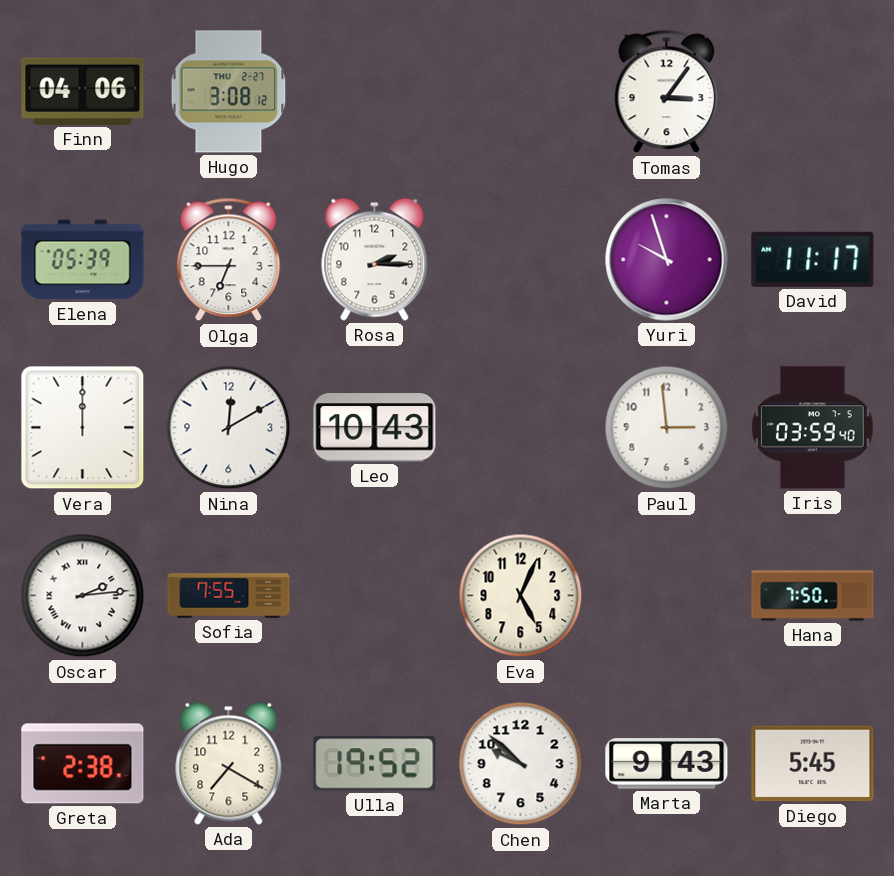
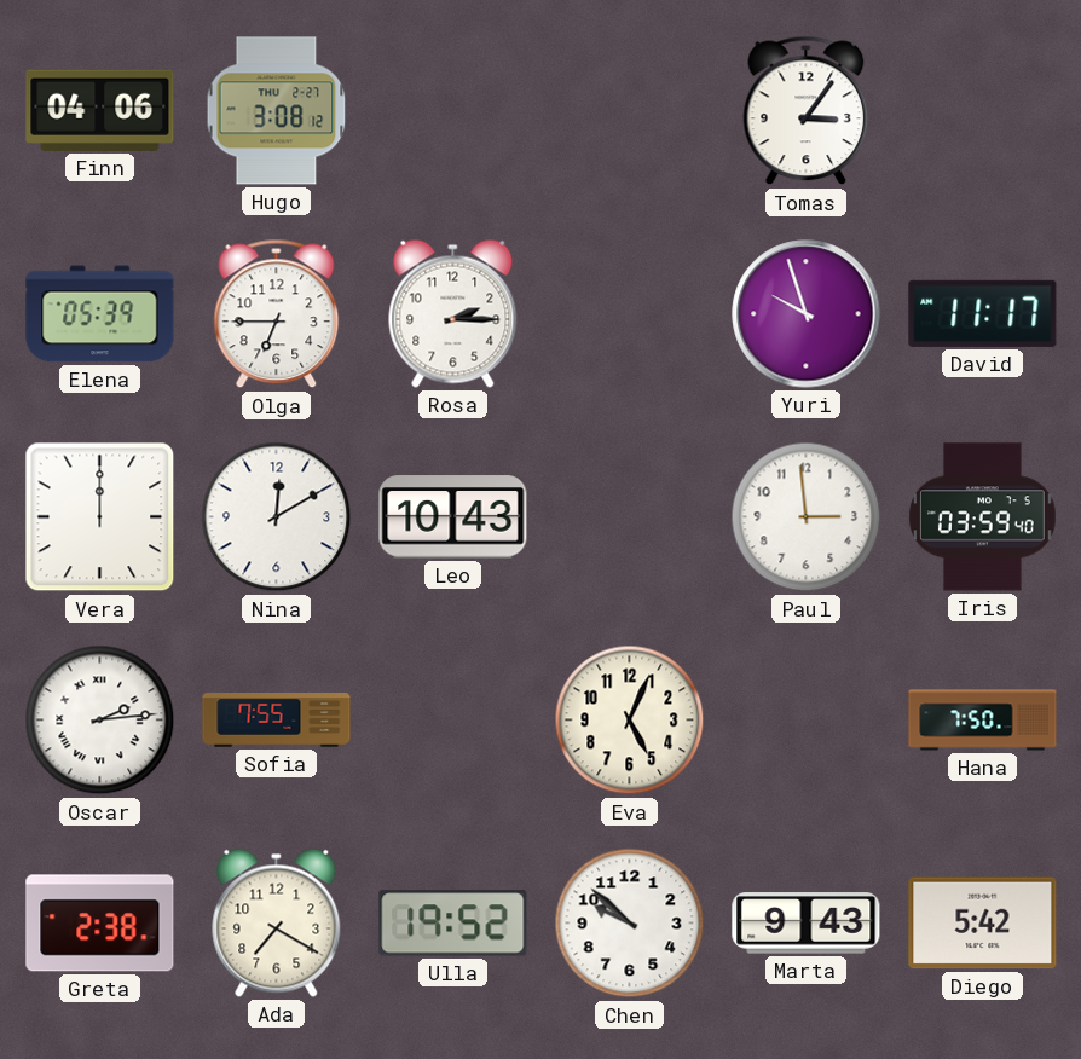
Diego: 5:45 -> 5:42 (983, 924)
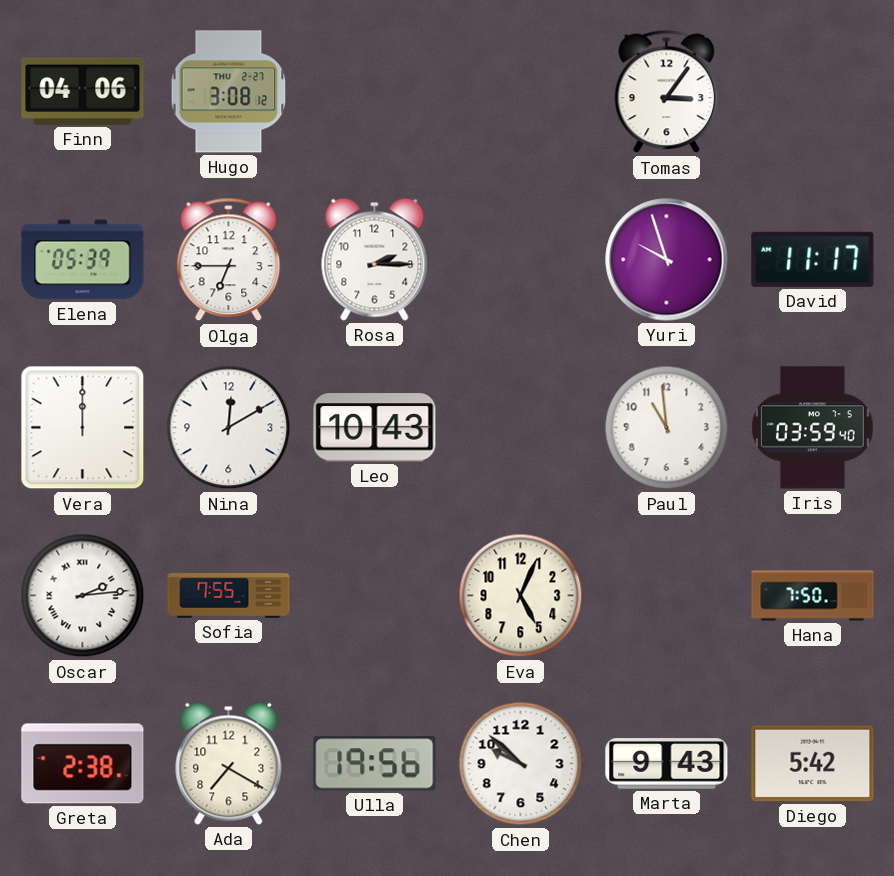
Paul: 2:59 -> 10:59 (667, 428)
Ulla: 19:52 -> 19:56 (375, 764)
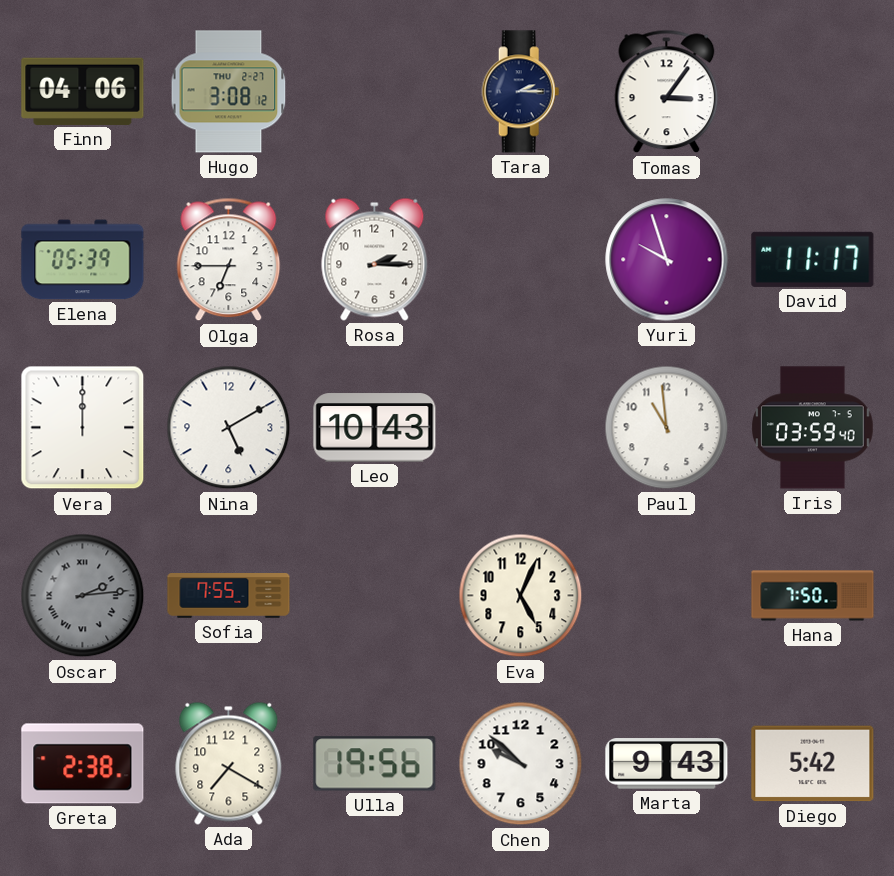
Tara: none -> 2:15 (521, 92)
Nina: 12:10 -> 5:10 (229, 428)
Oscar dial: white -> grey (83, 596)
